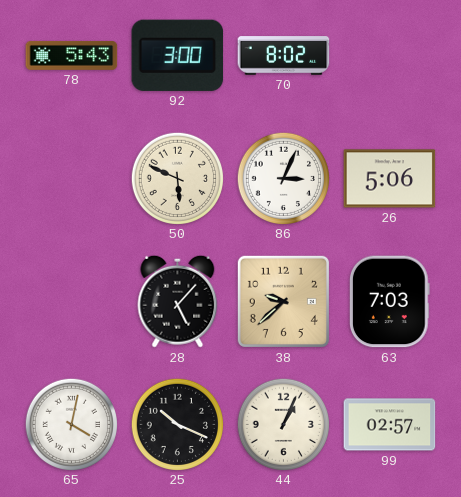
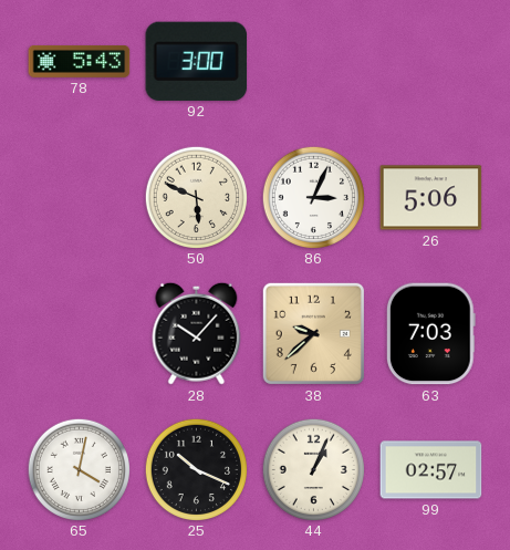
70: 8:02 -> none (284, 56)
28: 5:07 -> 10:07 (197, 333)
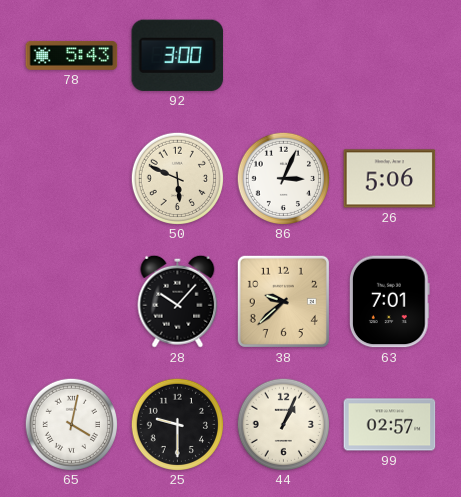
63: 7:03 -> 7:01 (389, 302)
25: 10:19 -> 9:30 (177, 424)
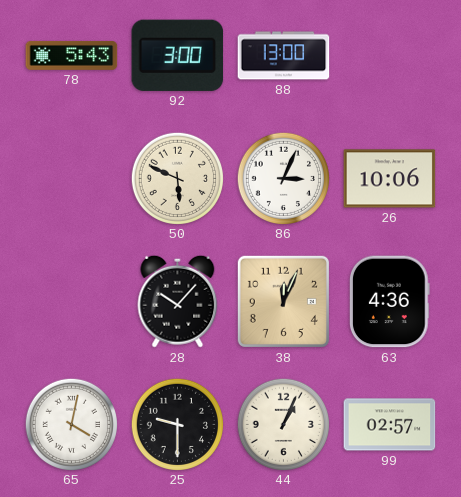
88: none -> 13:00 (284, 56)
26: 5:06 -> 10:06 (390, 179)
38: 9:38 -> 12:04 (283, 301)
63: 7:01 -> 4:36 (389, 302)
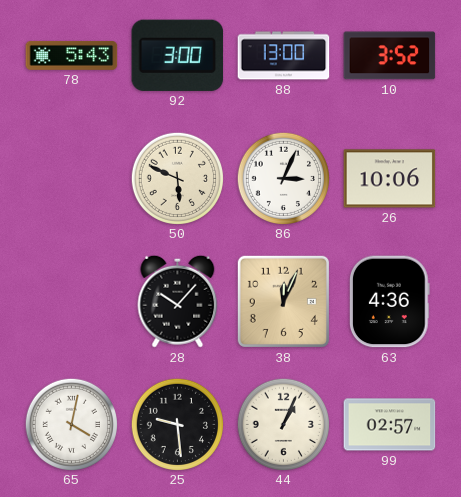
10: none -> 3:52 (390, 56)
25: 9:30 -> 9:29 (177, 424)
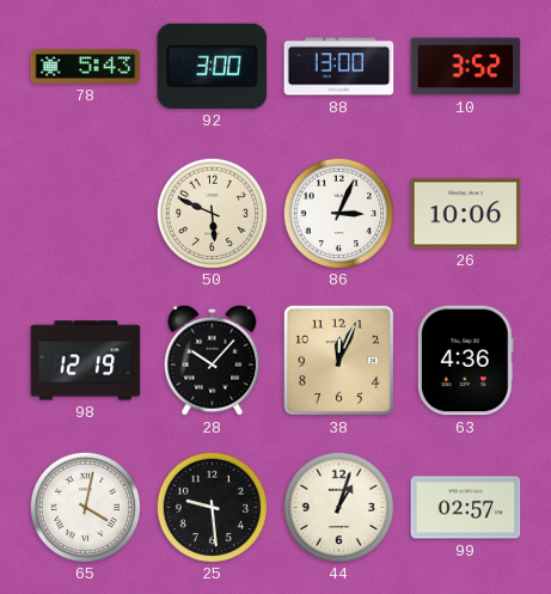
98: none -> 12:19 (86, 361)
44: 1:04 -> 1:03 (338, 507)
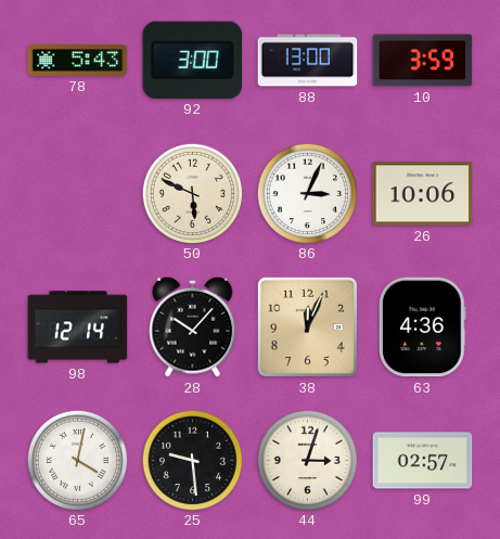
10: 3:52 -> 3:59 (423, 61)
98: 12:19 -> 12:14 (78, 328)
44: 1:03 -> 3:03 (307, 460)
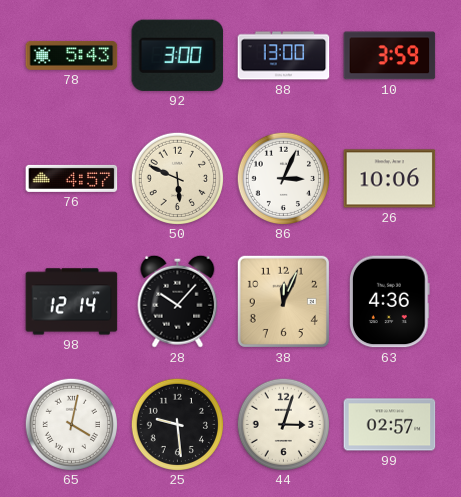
76: none -> 4:57 (72, 178)
